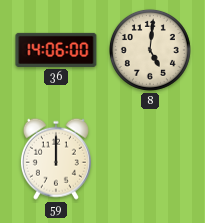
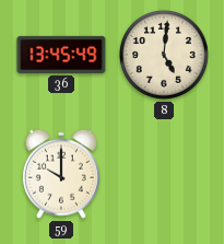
36: 14:06 -> 13:45 (61, 55)
59: 12:00 -> 10:00 (61, 174)
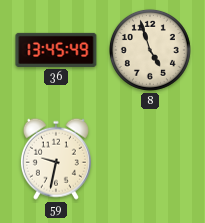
8: 5:01 -> 4:57 (150, 50)
59: 10:00 -> 9:32 (56, 159)
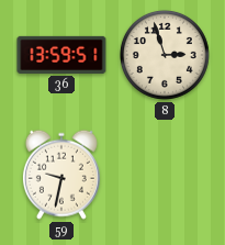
36: 13:45 -> 13:59 (61, 55)
8: 4:57 -> 2:57 (165, 55)
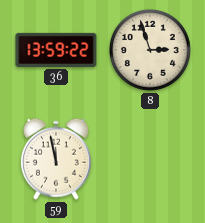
36: 13:59:51 -> 13:59:22 (56, 50)
59: 9:32 -> 11:58 (56, 159)
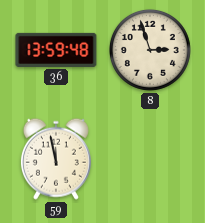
36: 13:59:22 -> 13:59:48 (56, 50)
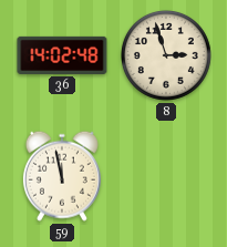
36: 13:59 -> 14:02 (62, 55)
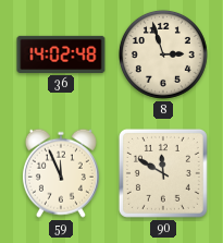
59: 11:58 -> 11:56 (61, 173)
90: none -> 11:50 (163, 173)
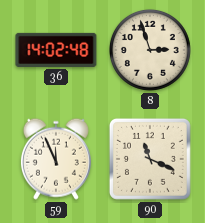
90: 11:50 -> 11:19 (150, 159)
